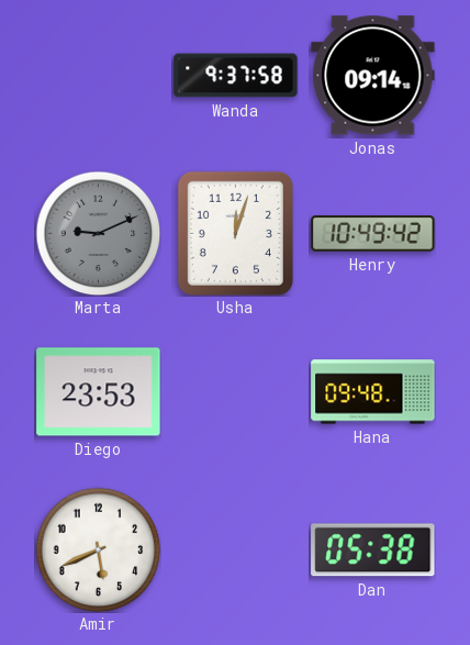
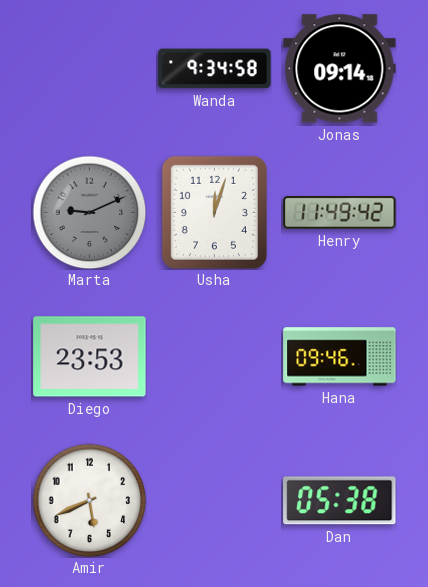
Wanda: 9:37 -> 9:34 (215, 69)
Henry: 10:49 -> 11:49 (340, 213)
Hana: 09:48 -> 09:46 (340, 357)
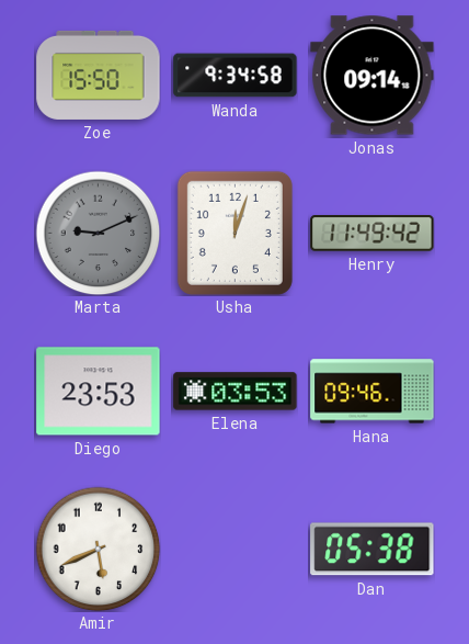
Zoe: none -> 15:50 (99, 75)
Elena: none -> 03:53 (236, 392)
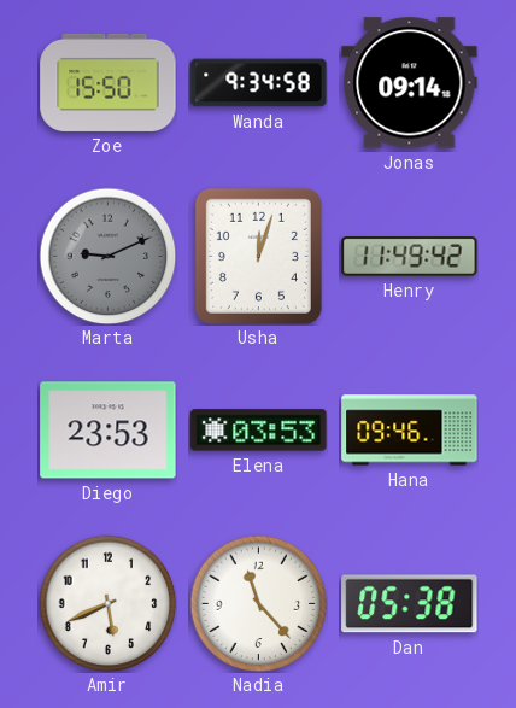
Nadia: none -> 11:23 (258, 603)
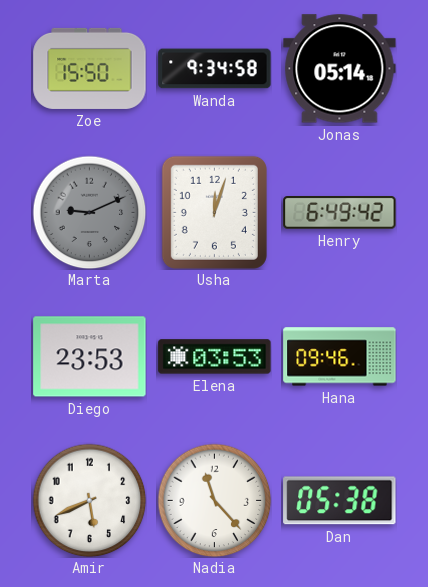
Jonas: 09:14 -> 05:14 (340, 69)
Henry: 11:49 -> 6:49 (340, 213)
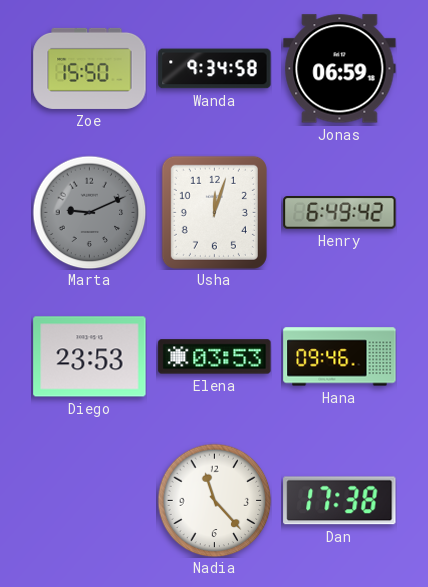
Jonas: 05:14 -> 06:59 (340, 69)
Amir: 5:41 -> none (89, 500)
Dan: 05:38 -> 17:38 (340, 501)
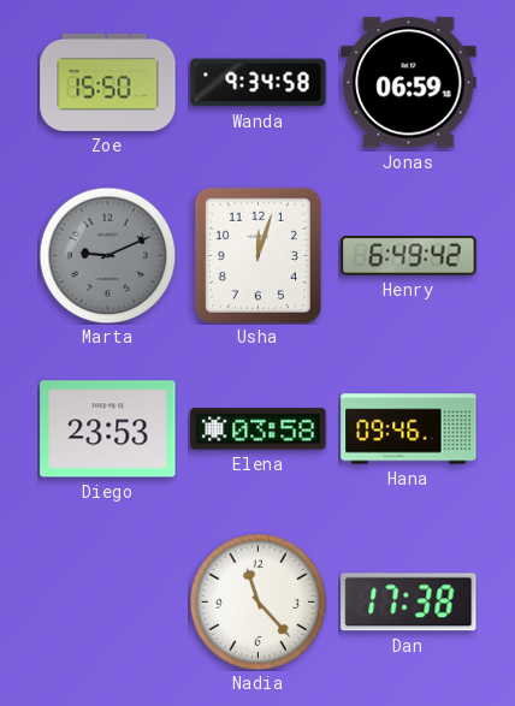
Elena: 03:53 -> 03:58 (259, 429)
